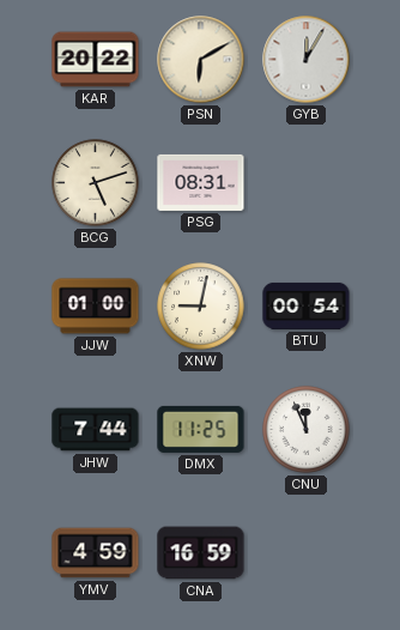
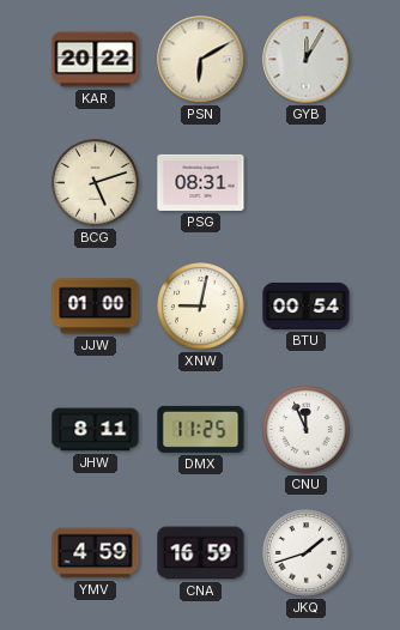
JHW: 7:44 -> 8:11 (96, 430)
JKQ: none -> 1:42 (307, 553)
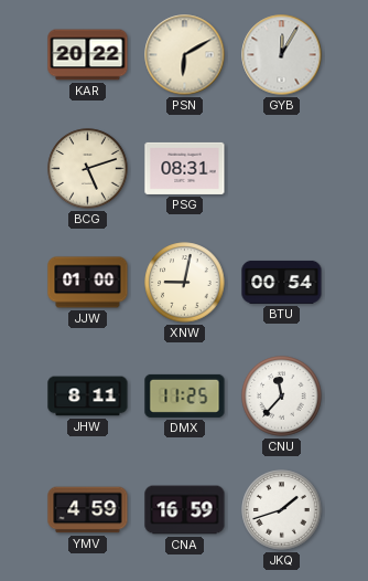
CNU: 11:56 -> 11:37 (282, 397)
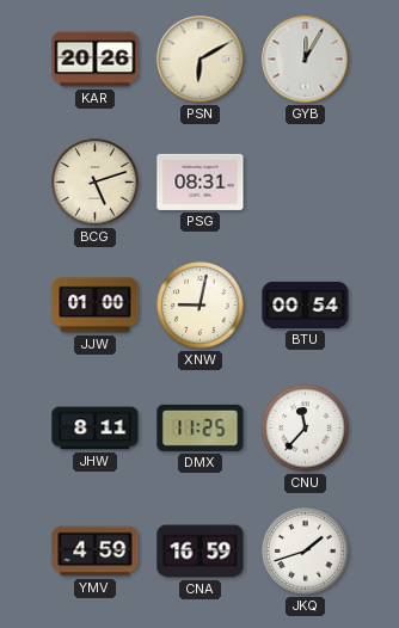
KAR: 20:22 -> 20:26 (96, 60)
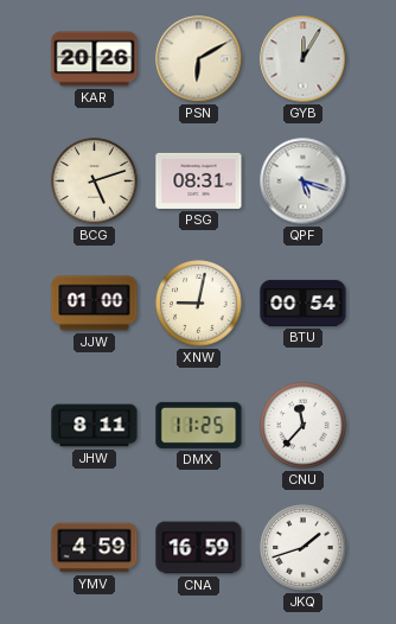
QPF: none -> 5:18 (304, 182)
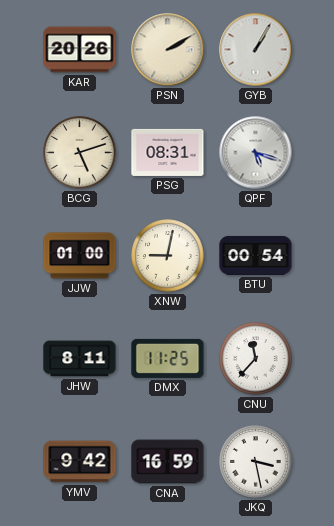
PSN: 6:10 -> 2:10 (168, 50)
GYB: 12:05 -> 1:05 (256, 50)
YMV: 4:59 -> 9:42 (80, 462)
JKQ: 1:42 -> 3:28 (256, 462)
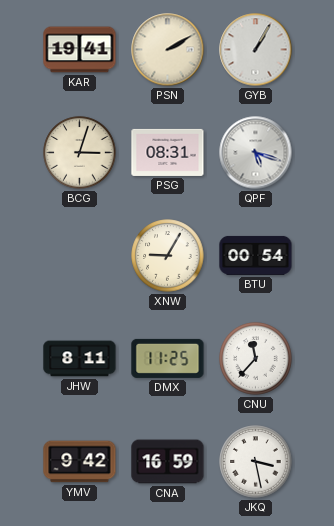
KAR: 20:26 -> 19:41 (80, 50)
BCG: 5:12 -> 3:03 (80, 153)
JJW: 01:00 -> none (80, 256)
XNW: 9:02 -> 9:05 (168, 256)
